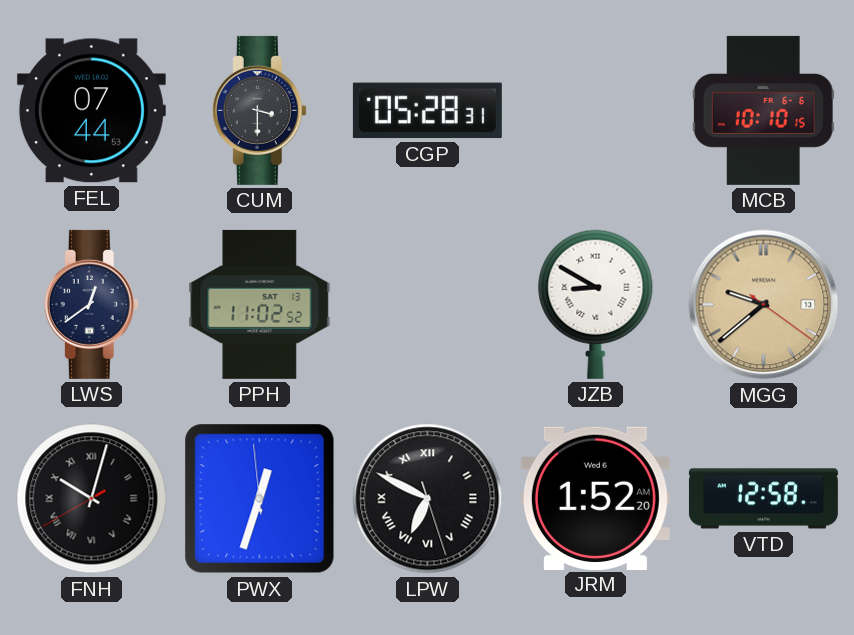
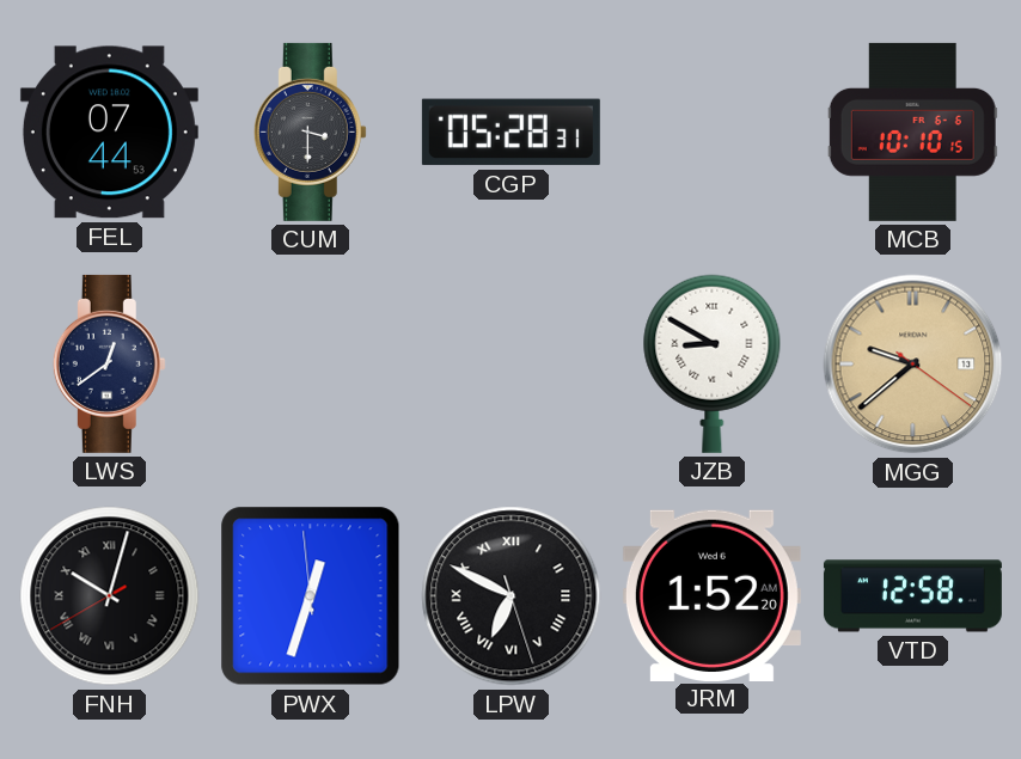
PPH: 11:02 -> none (260, 304)
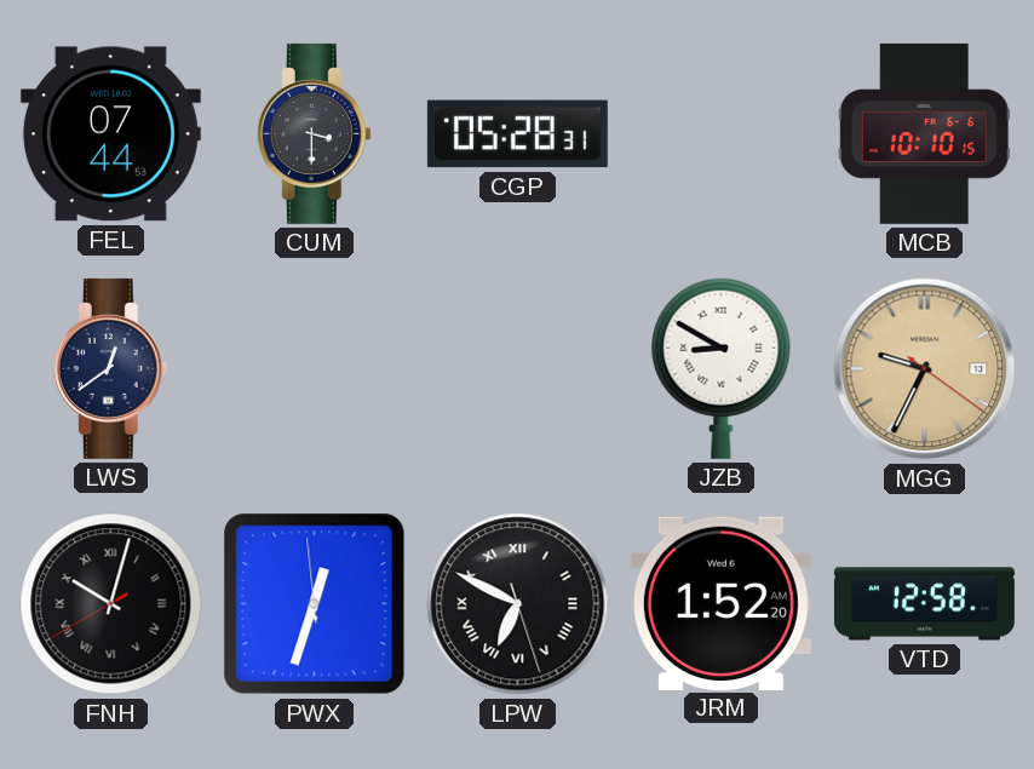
MGG: 9:38 -> 9:34 (925, 369)
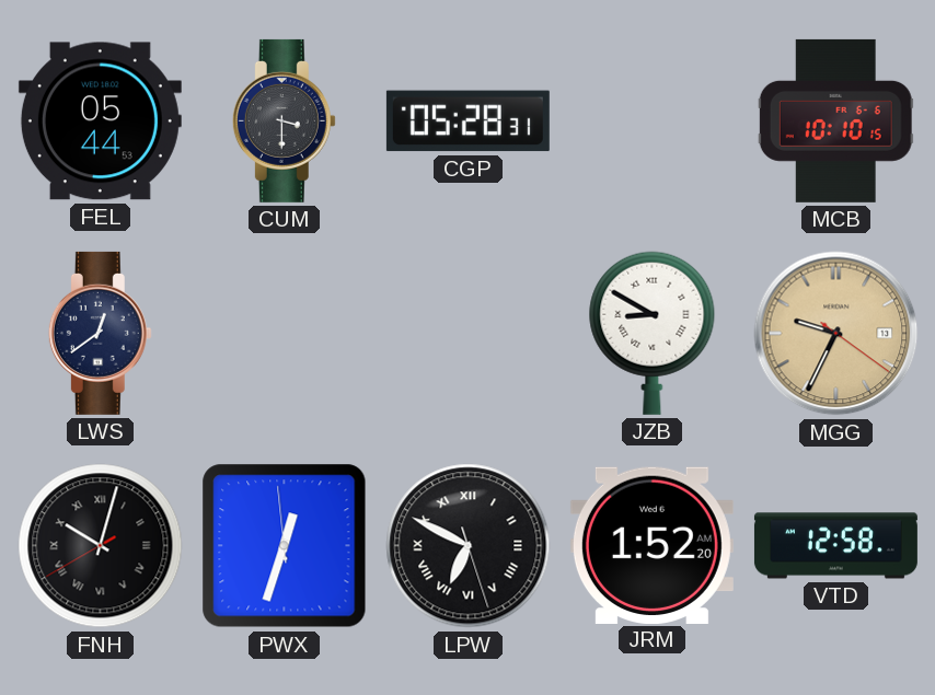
FEL: 07:44 -> 05:44 (100, 121)
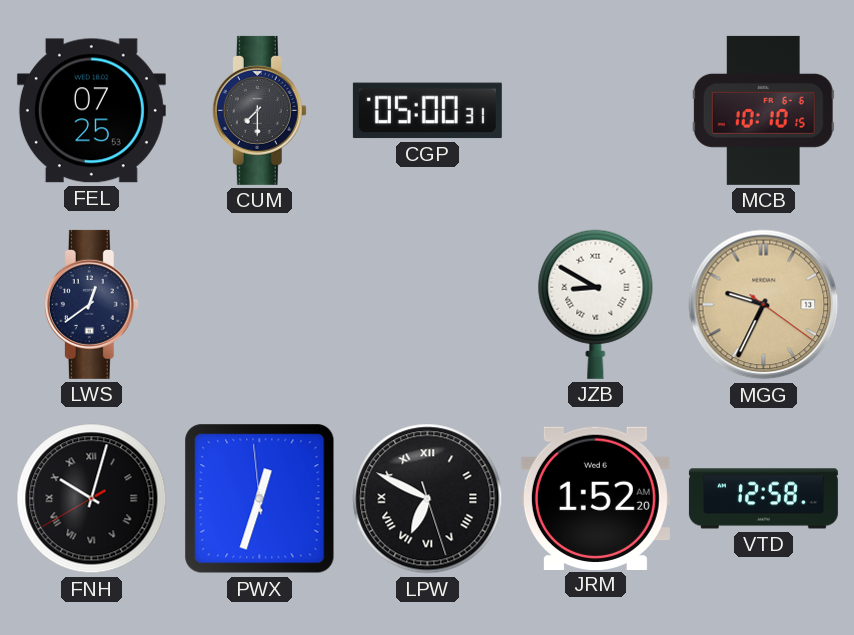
FEL: 05:44 -> 07:25 (91, 111)
CUM: 3:30 -> 7:30 (259, 110)
CGP: 05:28 -> 05:00 (427, 111)
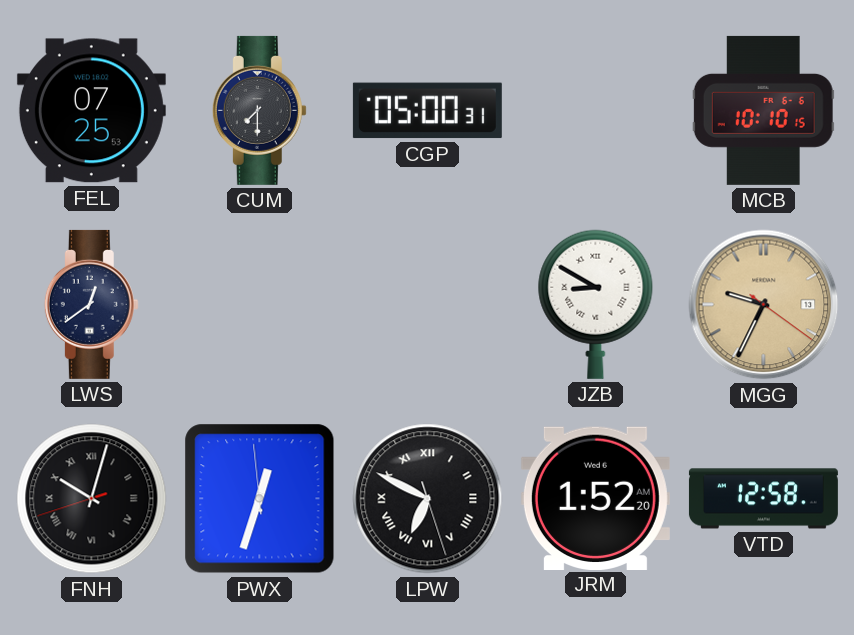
FNH: 10:02:40 -> 10:02:42 (92, 499)
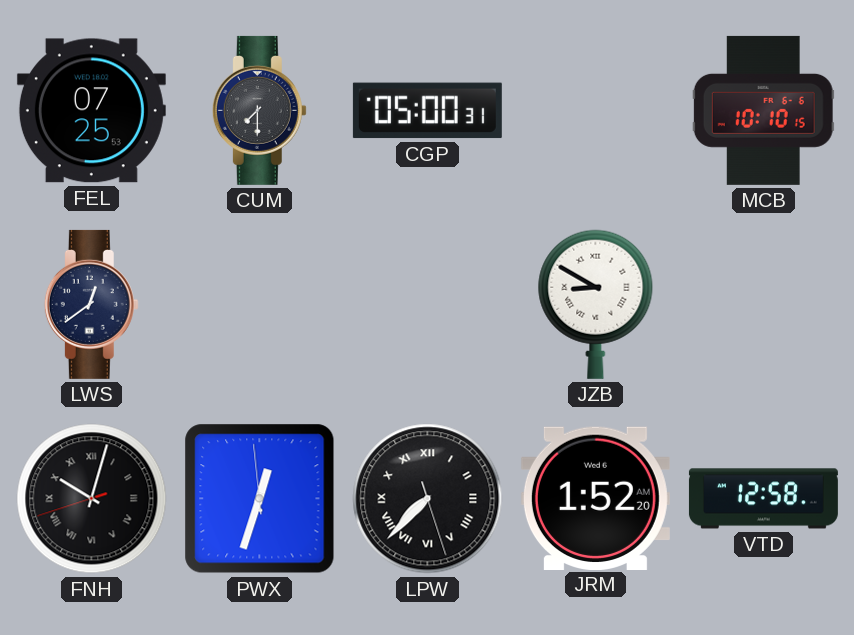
MGG: 9:34 -> none (764, 305)
LPW: 6:49 -> 7:37 (428, 499)
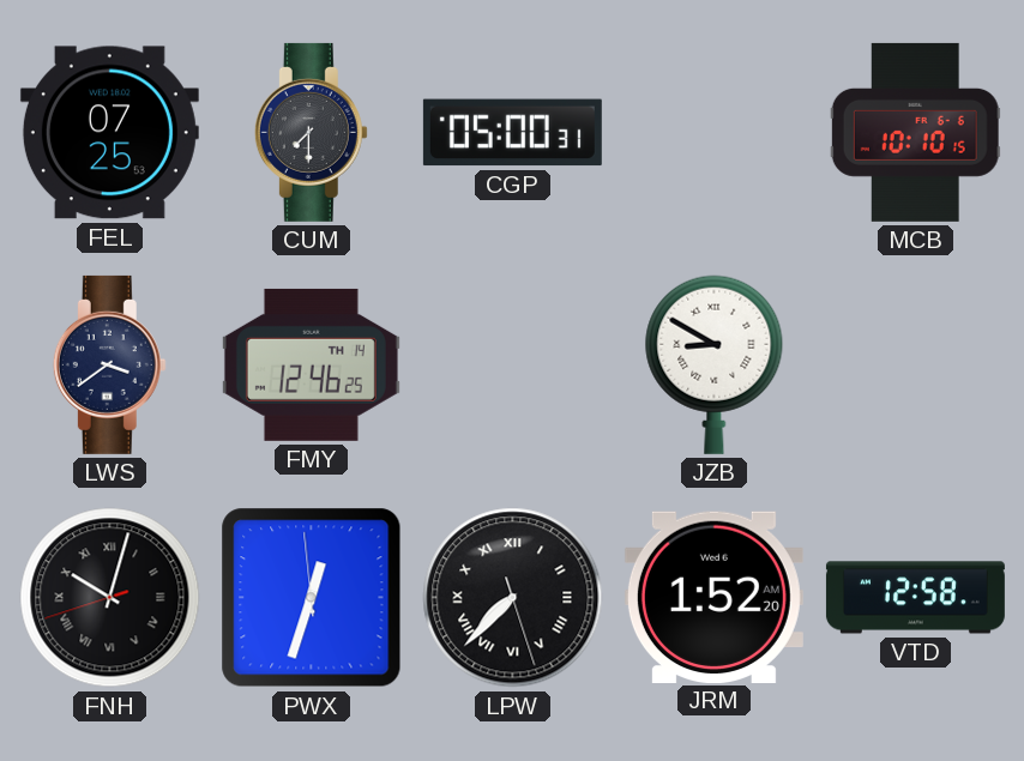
LWS: 12:39 -> 3:39 (109, 364)
FMY: none -> 12:46 (311, 364)
